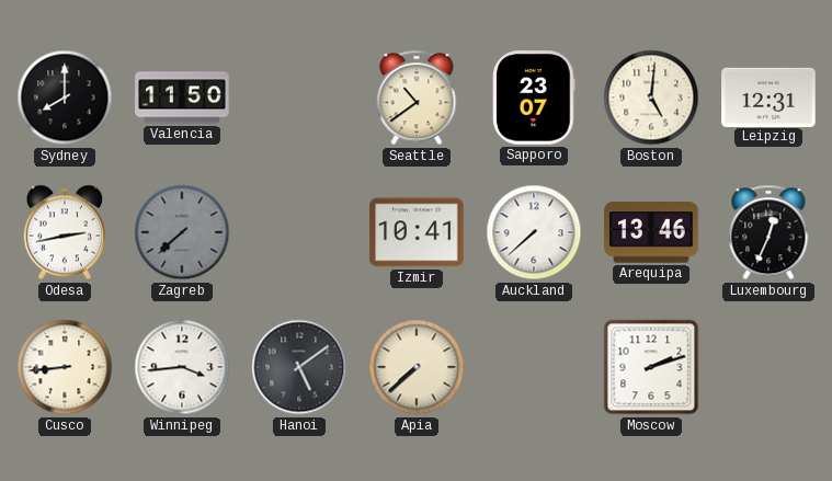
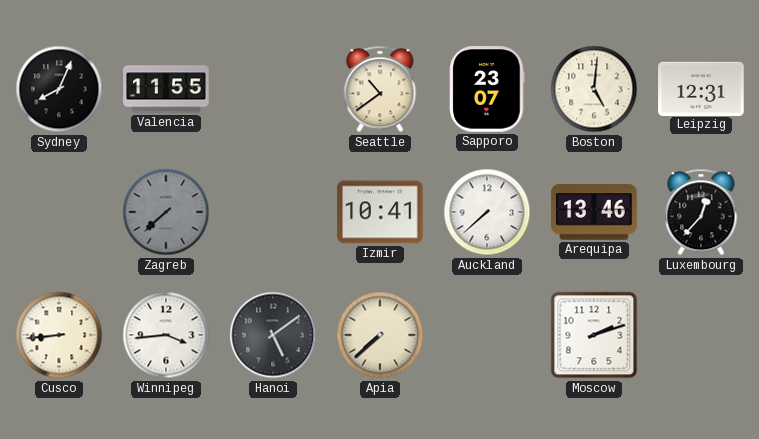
Sydney: 8:00 -> 8:04 (59, 89)
Valencia: 11:50 -> 11:55 (166, 89)
Odesa: 2:43 -> none (65, 232)
Luxembourg: 12:34 -> 12:37 (701, 212)
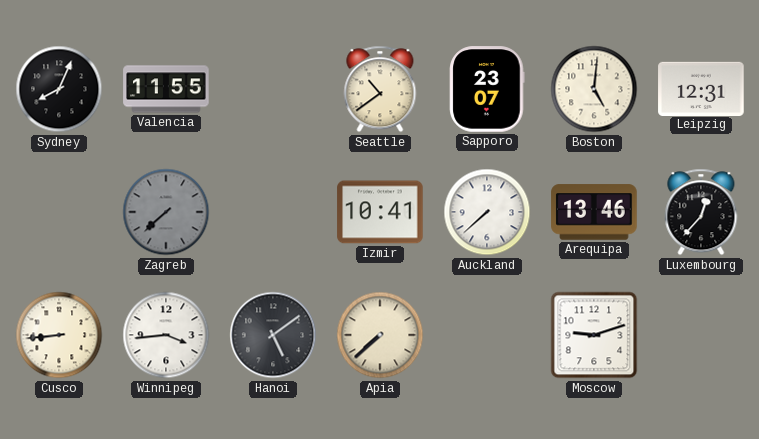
Moscow: 2:12 -> 9:12 (594, 335)
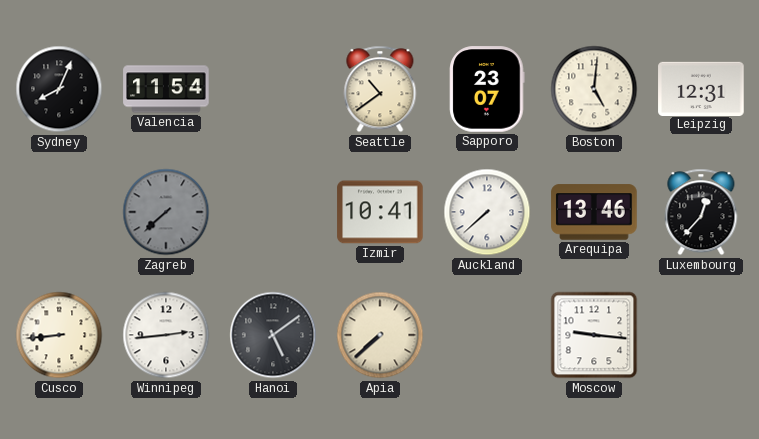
Valencia: 11:55 -> 11:54 (166, 89)
Winnipeg: 3:44 -> 2:44 (166, 335)
Moscow: 9:12 -> 9:16 (594, 335)
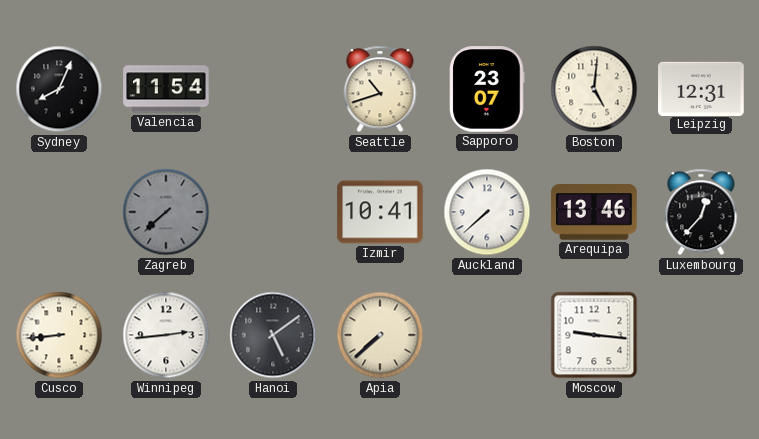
Seattle: 10:39 -> 10:42 (380, 89)
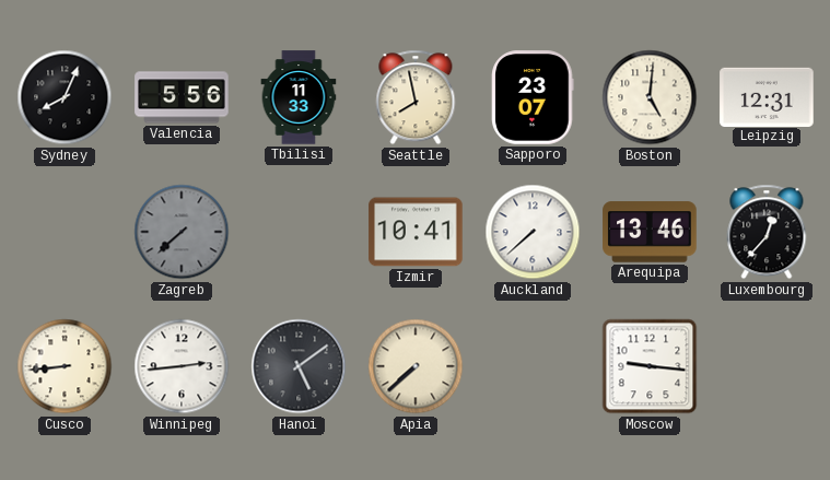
Valencia: 11:54 -> 5:56 (182, 97)
Tbilisi: none -> 11:33 (299, 97)
Seattle: 10:42 -> 7:58 (416, 97)
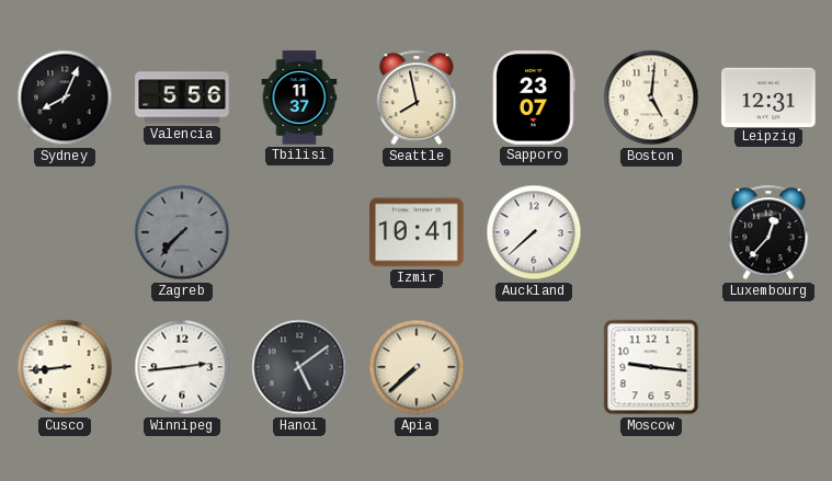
Tbilisi: 11:33 -> 11:37 (299, 98)
Zagreb: 7:38 -> 7:37 (182, 232)
Arequipa: 13:46 -> none (650, 232)
